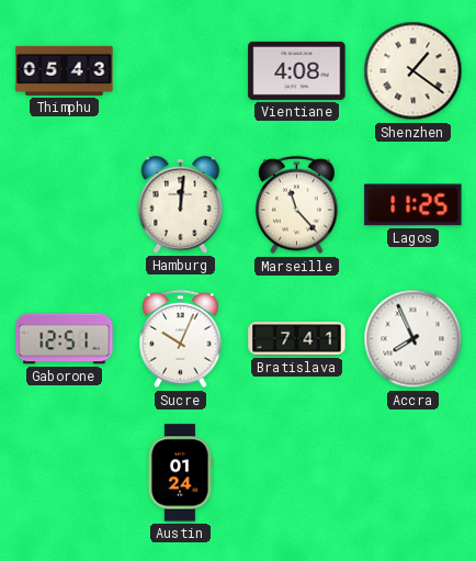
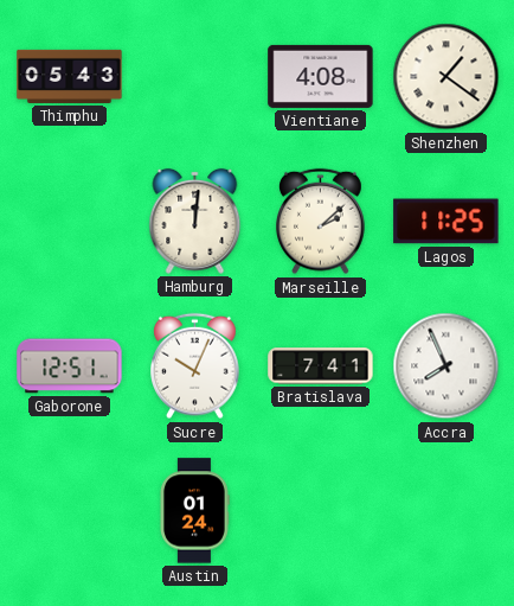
Marseille: 11:23 -> 2:08 (321, 222)
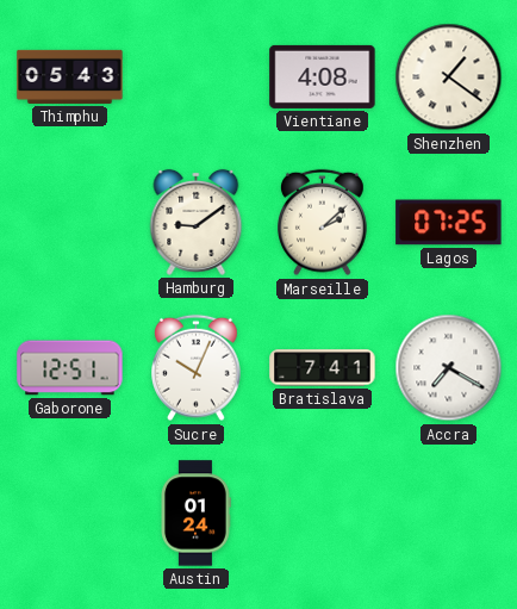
Hamburg: 12:01 -> 9:09 (197, 222)
Lagos: 11:25 -> 07:25 (449, 223)
Accra: 7:56 -> 7:20 (449, 368)
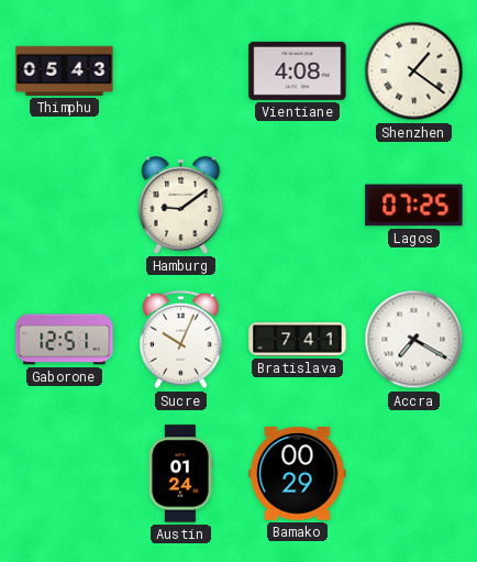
Marseille: 2:08 -> none (323, 223)
Bamako: none -> 00:29 (298, 474)
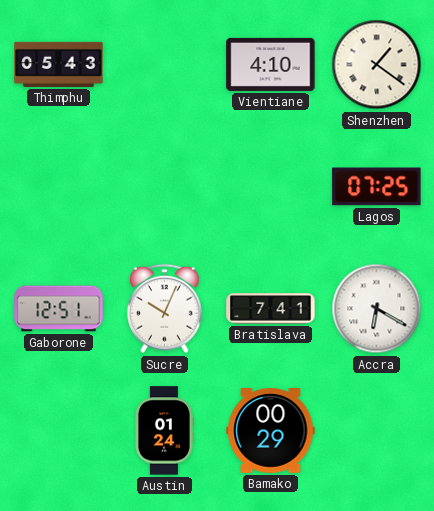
Vientiane: 4:08 -> 4:10 (271, 64)
Hamburg: 9:09 -> none (181, 205)
Accra: 7:20 -> 6:20 (377, 309)
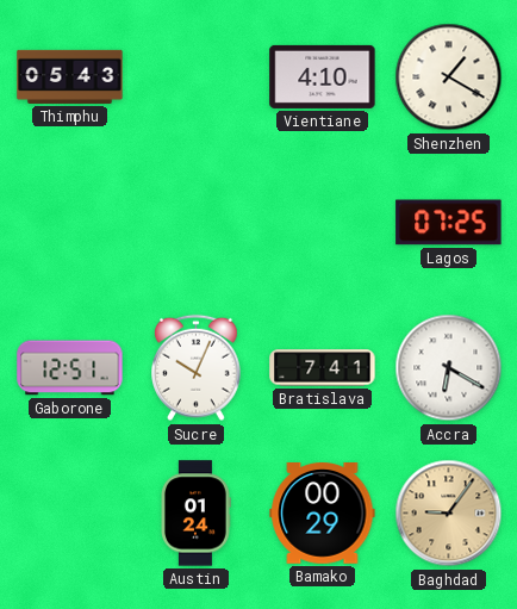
Shenzhen: 1:21 -> 1:20 (449, 77)
Baghdad: none -> 9:06 (449, 514)
